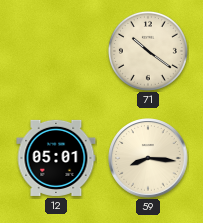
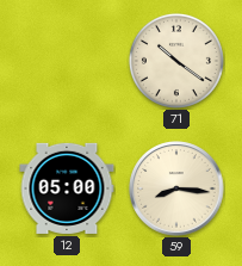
12: 05:01 -> 05:00 (67, 188)
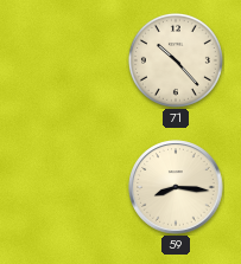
71: 10:21 -> 10:23 (176, 60)
12: 05:00 -> none (67, 188)
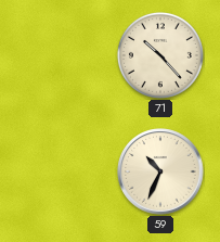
59: 8:16 -> 10:34 (160, 171)
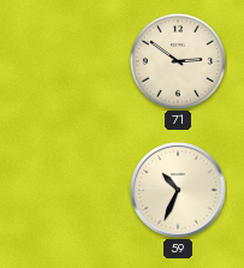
71: 10:23 -> 2:51 (178, 61)
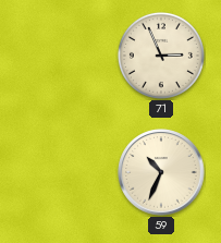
71: 2:51 -> 2:56 (161, 56)
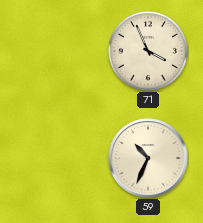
71: 2:56 -> 3:56 (148, 51)
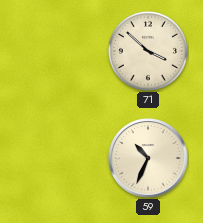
71: 3:56 -> 3:52 (148, 51)
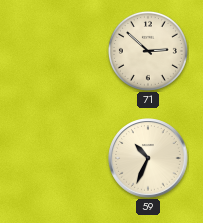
71: 3:52 -> 2:52 (148, 51)
